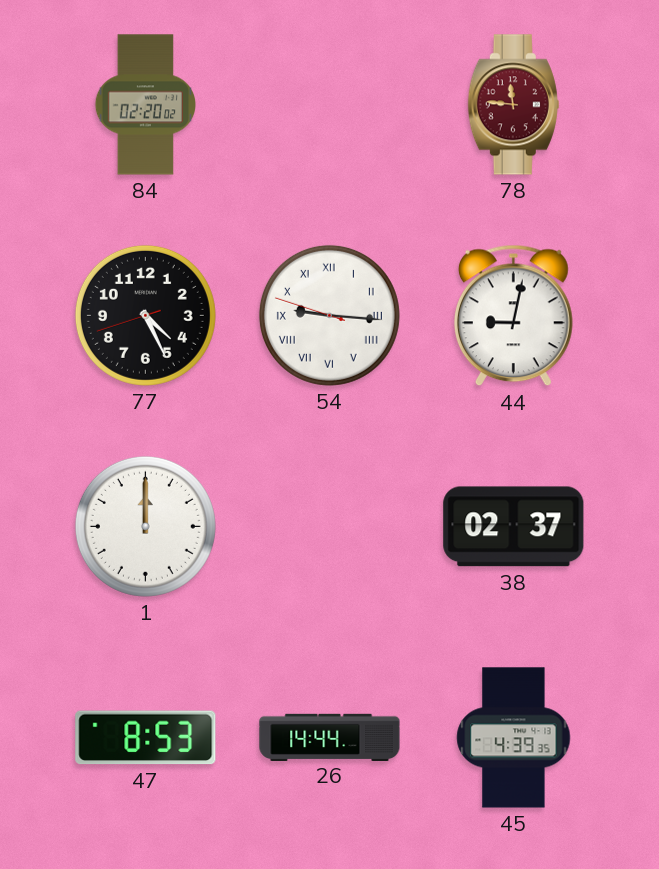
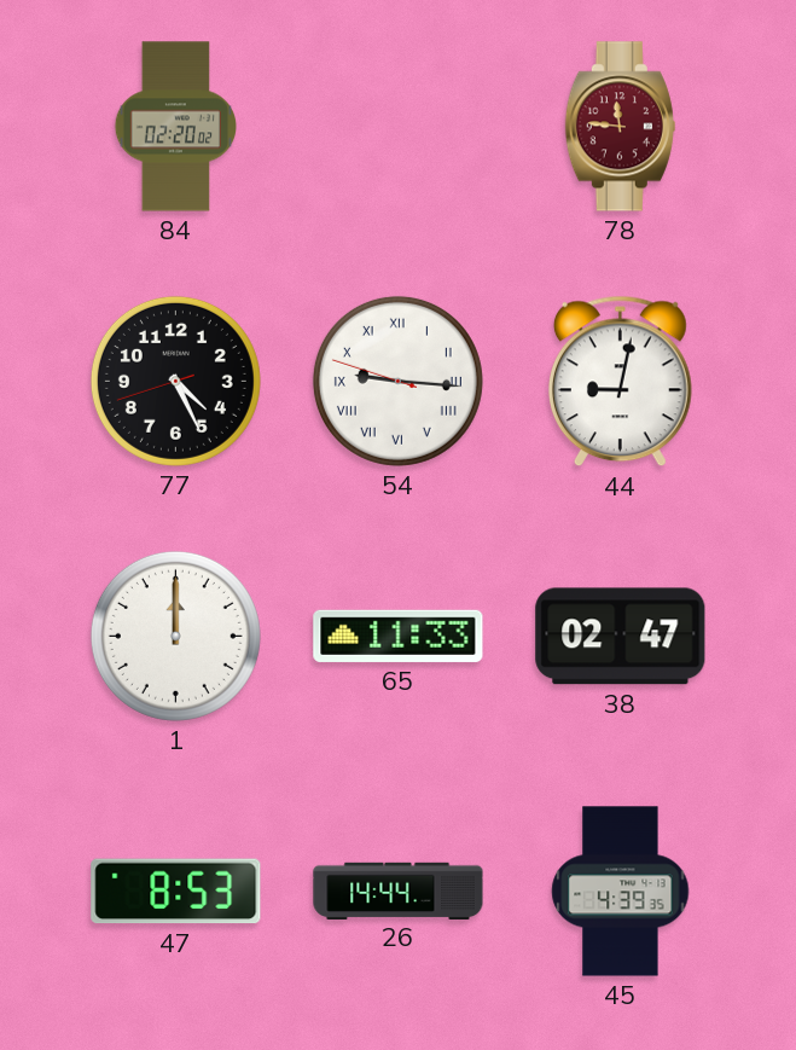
65: none -> 11:33 (399, 636)
38: 02:37 -> 02:47 (621, 637)
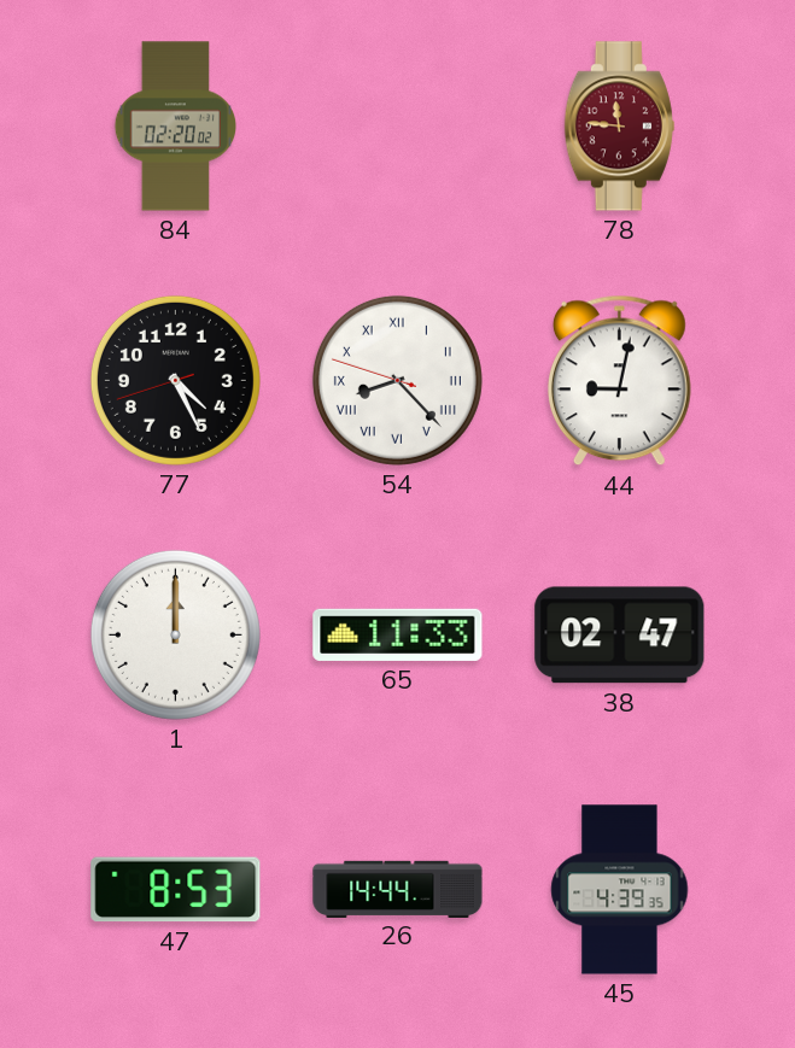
54: 9:15 -> 8:22 (397, 380)
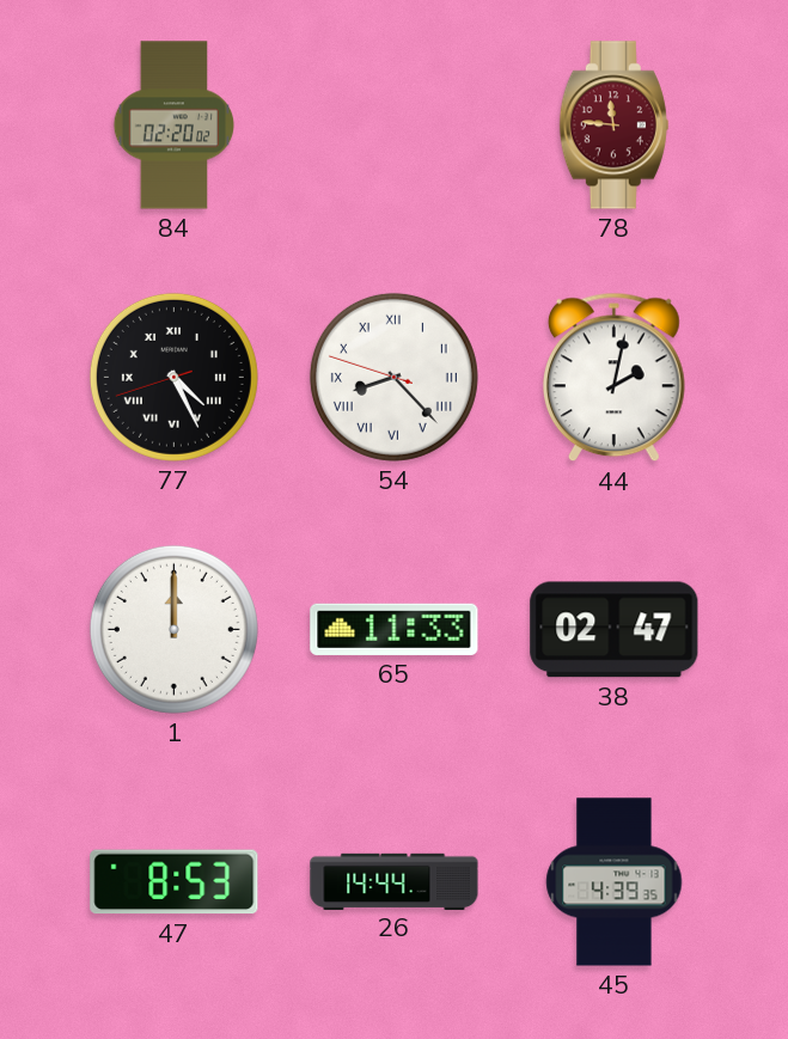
77 numerals: Arabic -> Roman (173, 377)
44: 9:02 -> 2:02 (613, 378)
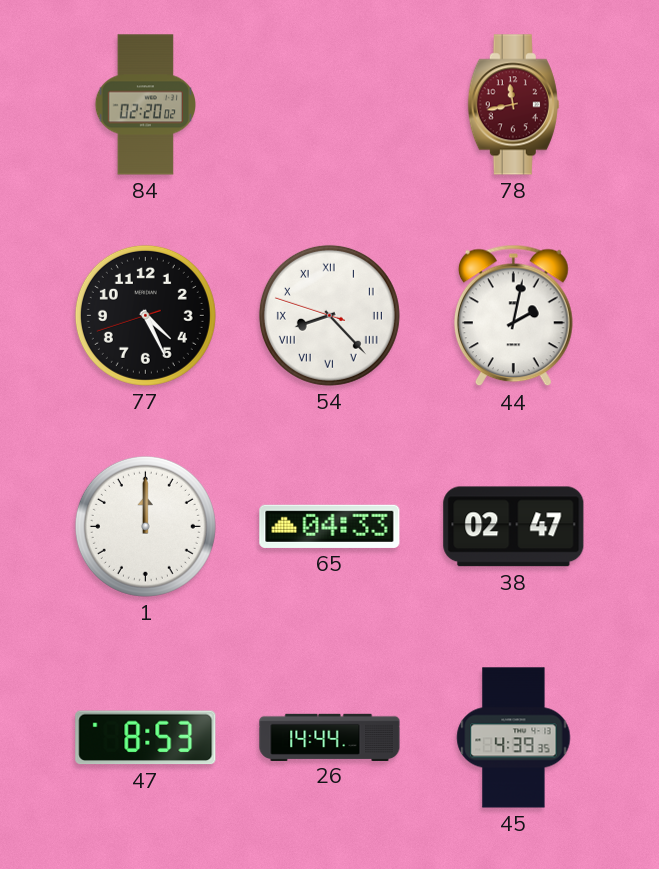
78: 11:46 -> 11:43 (513, 105)
77 numerals: Roman -> Arabic (145, 315)
65: 11:33 -> 04:33 (330, 526)
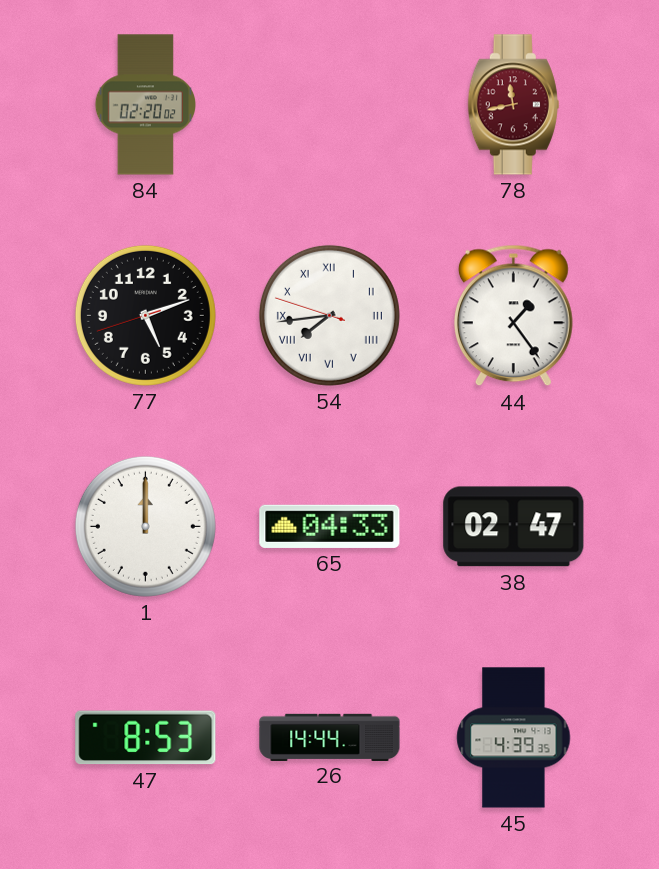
77: 4:25 -> 5:11 (145, 315)
54: 8:22 -> 7:43 (329, 315)
44: 2:02 -> 1:24 (513, 316)
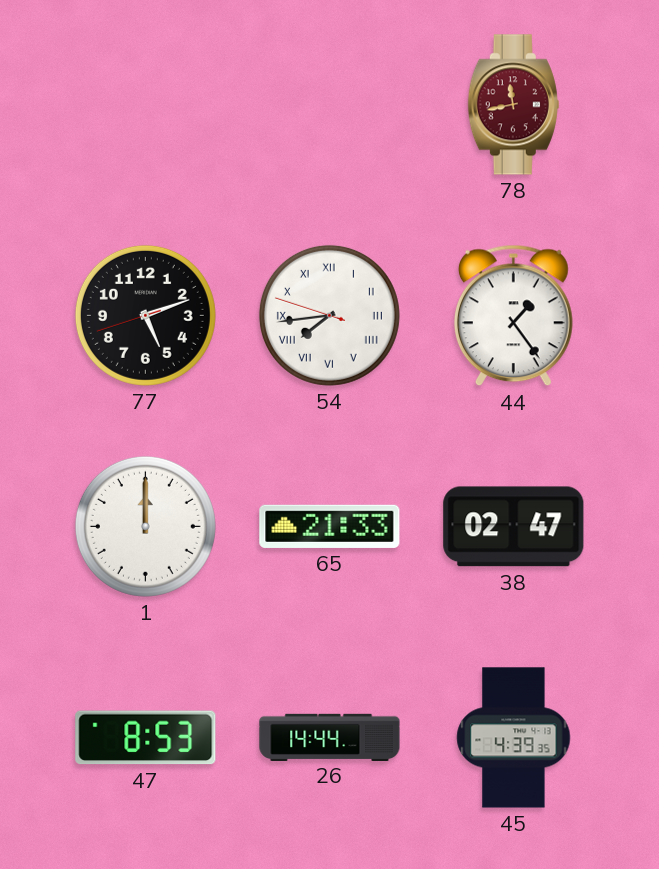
84: 02:20 -> none (145, 105)
65: 04:33 -> 21:33 (330, 526)
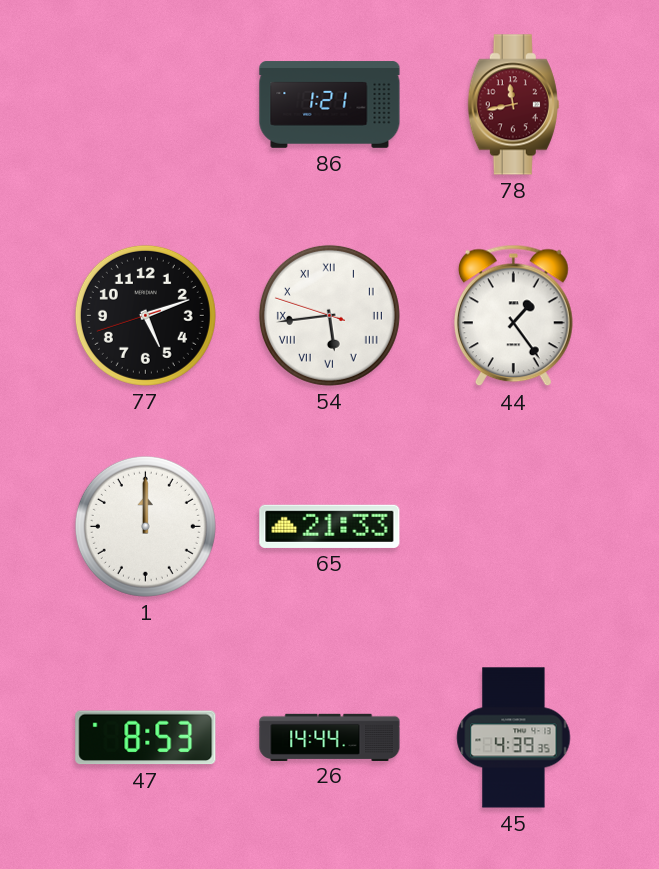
86: none -> 1:21 (330, 105)
54: 7:43 -> 5:43 (329, 315)
38: 02:47 -> none (514, 527)
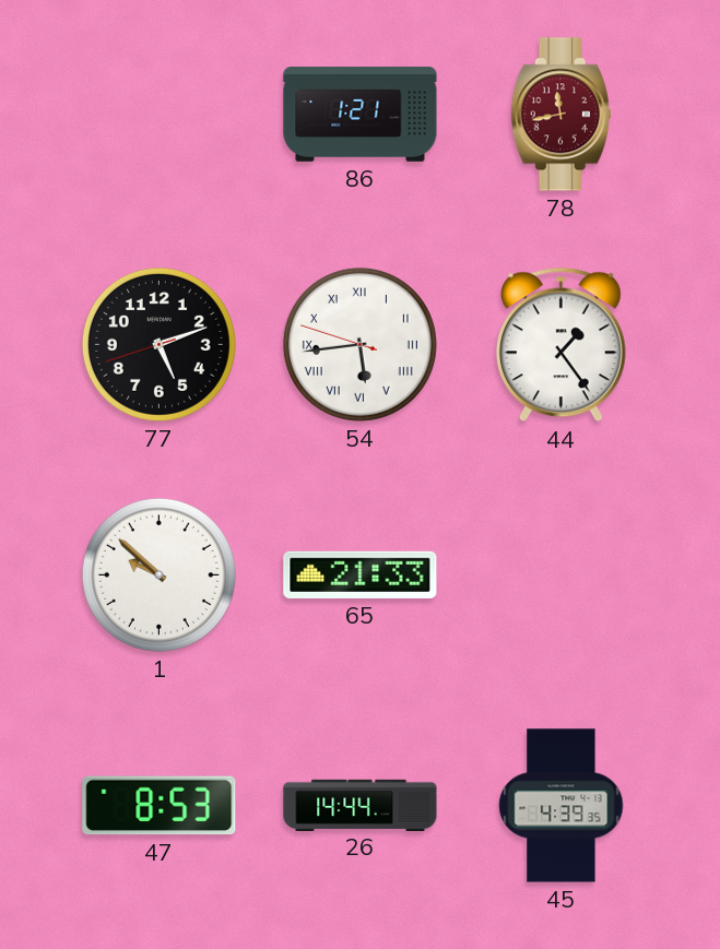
1: 12:00 -> 9:52 (158, 574)
